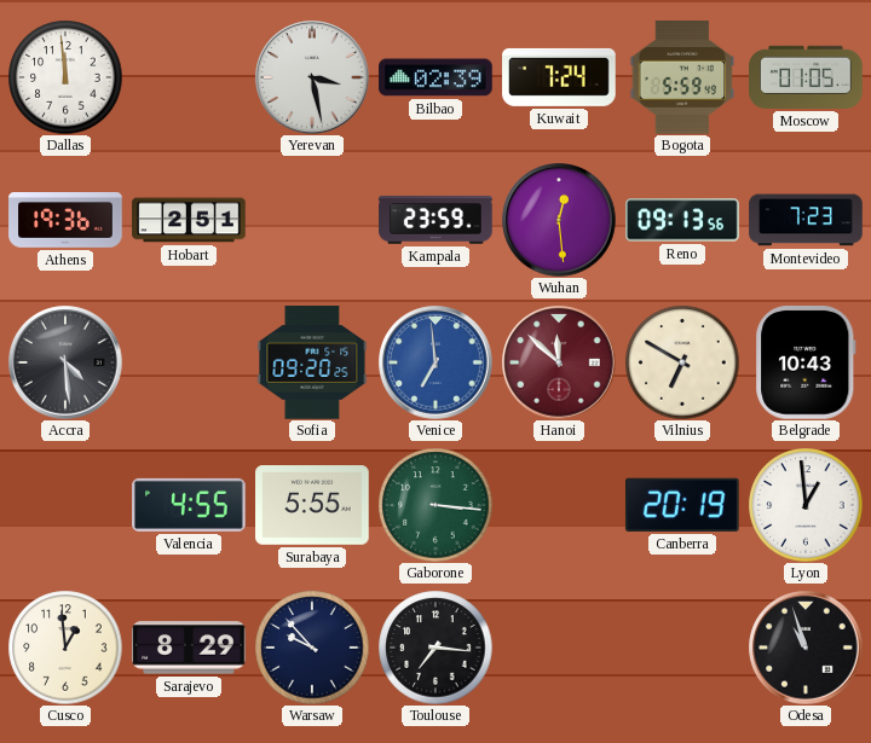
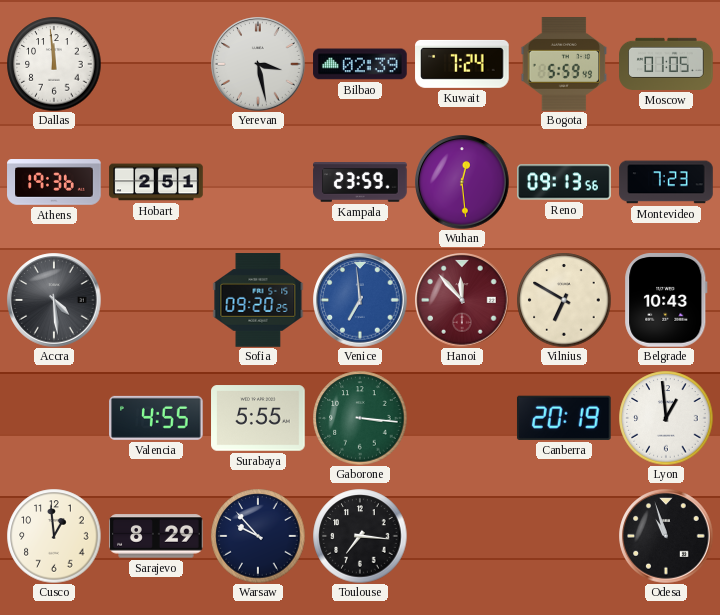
Hanoi: 11:52 -> 11:53 (462, 300)
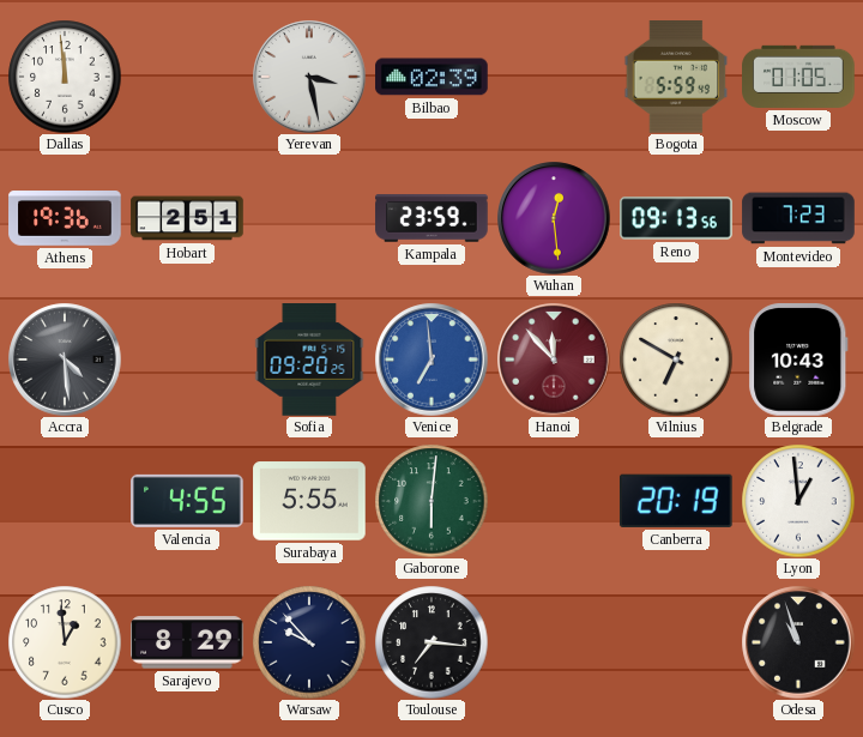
Kuwait: 7:24 -> none (462, 64)
Gaborone: 3:16 -> 6:01 (431, 501)
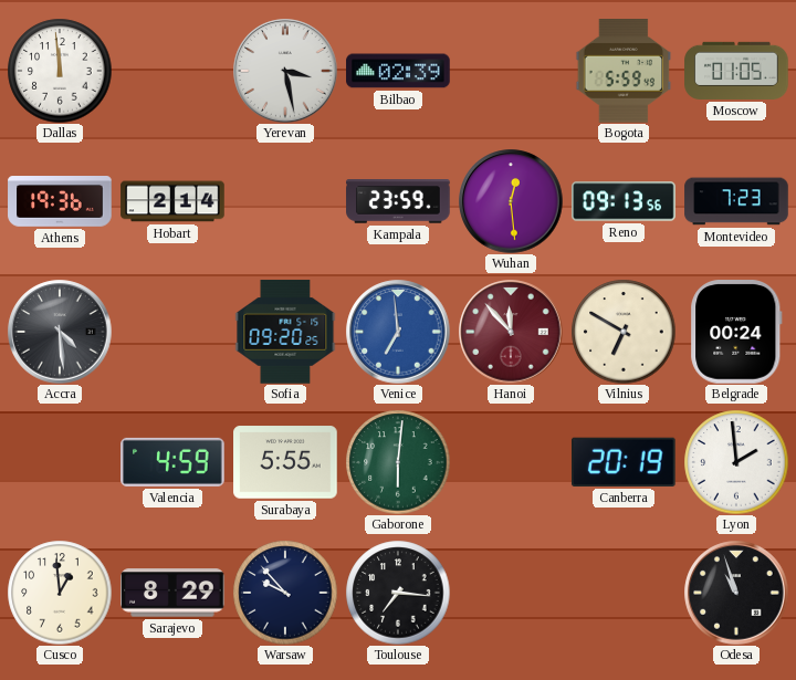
Hobart: 2:51 -> 2:14 (172, 201)
Belgrade: 10:43 -> 00:24 (736, 333)
Valencia: 4:55 -> 4:59 (172, 462)
Lyon: 12:59 -> 1:59 (736, 462)
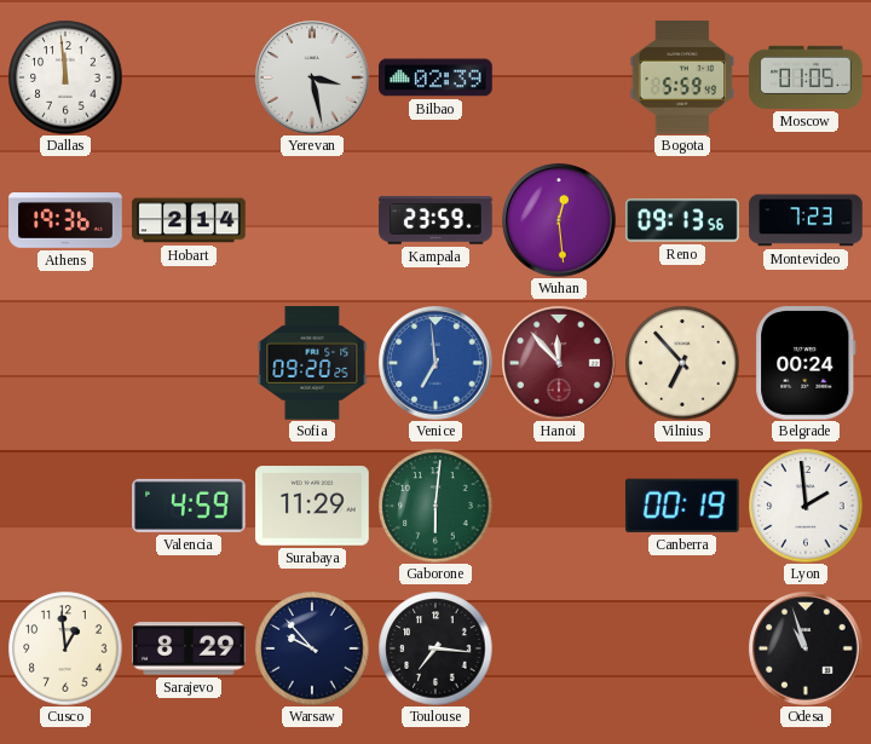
Accra: 4:29 -> none (60, 332)
Vilnius: 6:50 -> 6:53 (682, 363)
Surabaya: 5:55 -> 11:29 (312, 506)
Canberra: 20:19 -> 00:19 (682, 506)
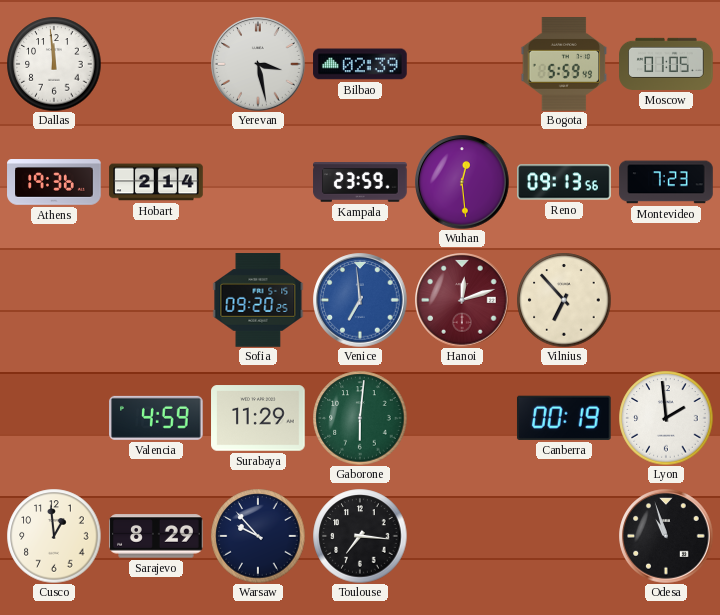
Hanoi: 11:53 -> 12:12 (462, 300)
Belgrade: 00:24 -> none (806, 364)
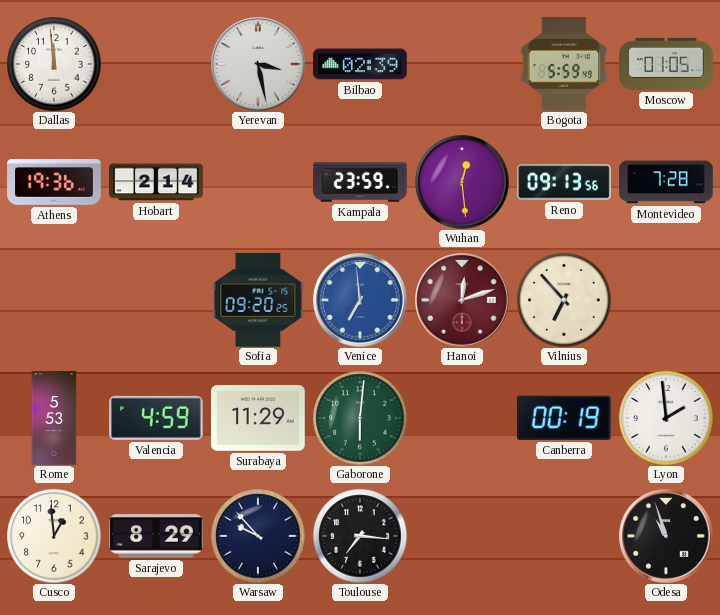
Montevideo: 7:23 -> 7:28 (666, 182)
Rome: none -> 5:53 (54, 418)
